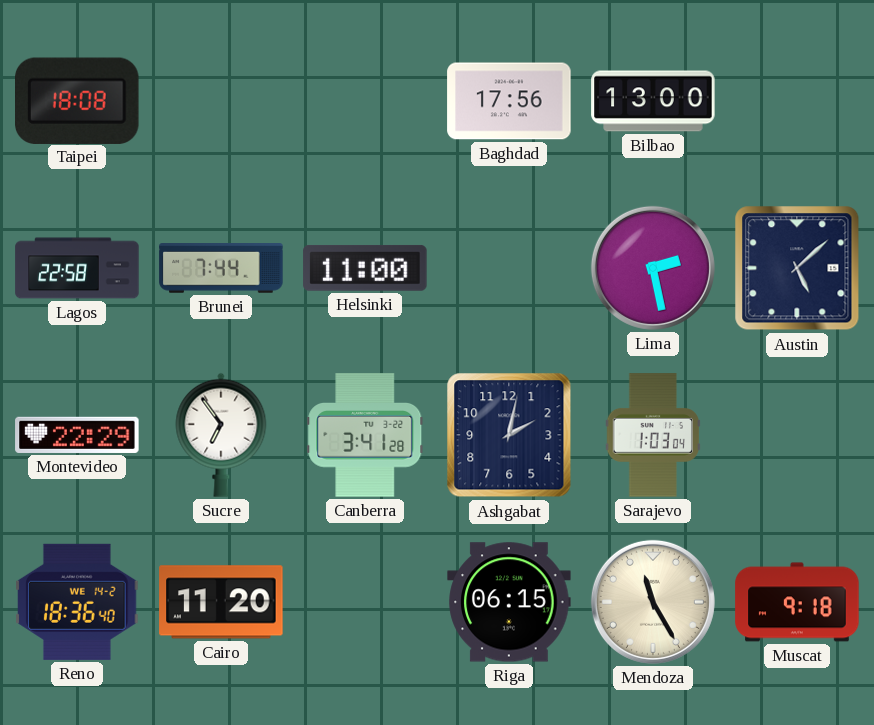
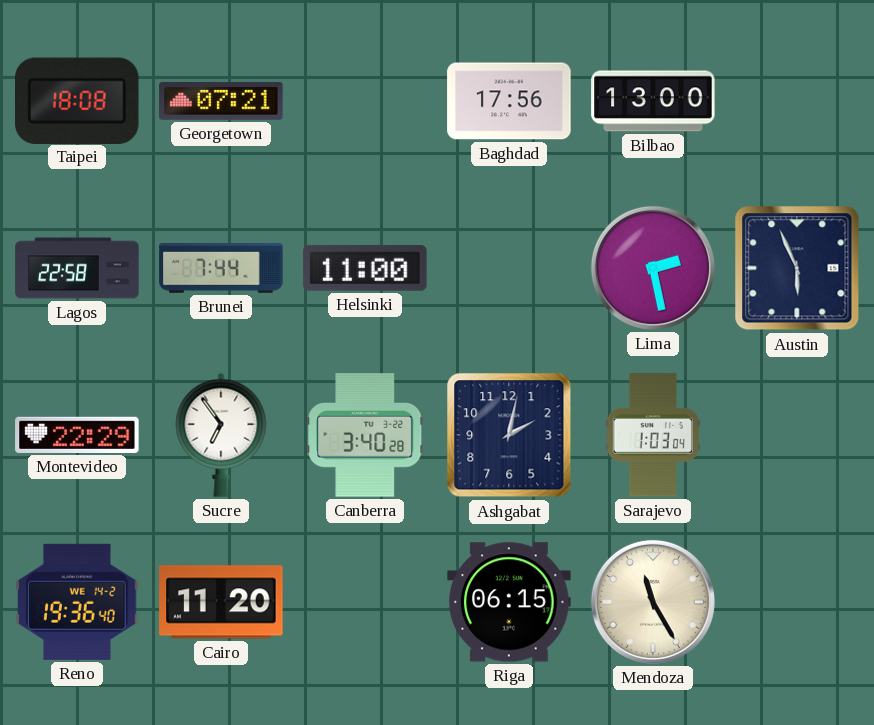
Georgetown: none -> 07:21 (221, 101)
Austin: 5:08 -> 5:56 (797, 268)
Canberra: 3:41 -> 3:40 (365, 435)
Reno: 18:36 -> 19:36 (77, 602)
Muscat: 9:18 -> none (797, 602)
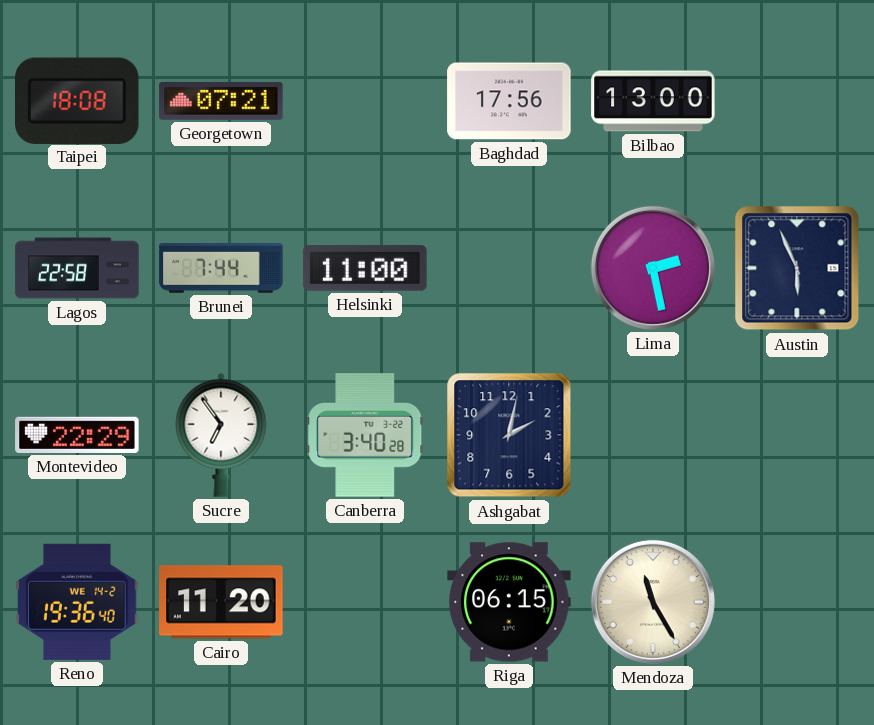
Sarajevo: 1:03 -> none (653, 435)
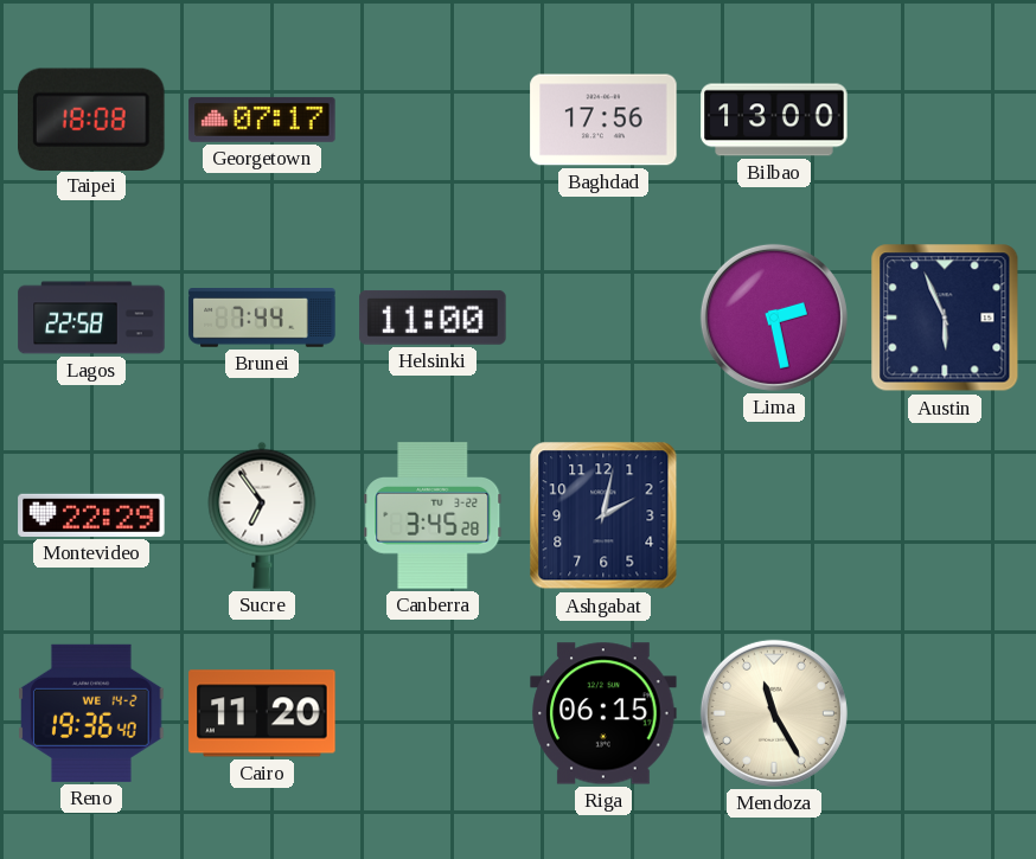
Georgetown: 07:21 -> 07:17 (262, 120)
Canberra: 3:40 -> 3:45 (433, 515)
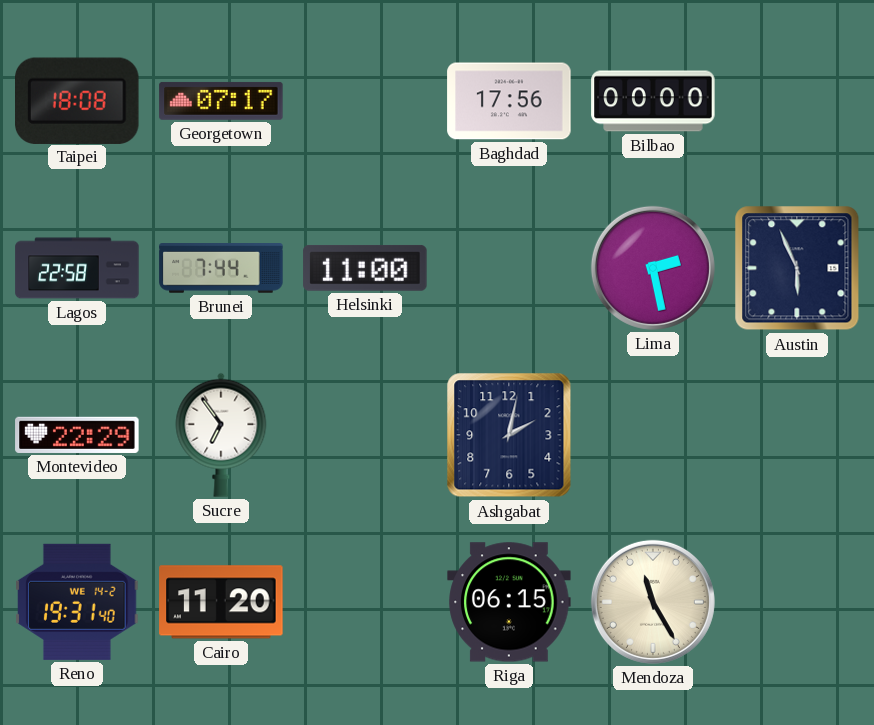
Bilbao: 13:00 -> 00:00 (653, 101)
Canberra: 3:45 -> none (433, 515)
Reno: 19:36 -> 19:31 (77, 602)
